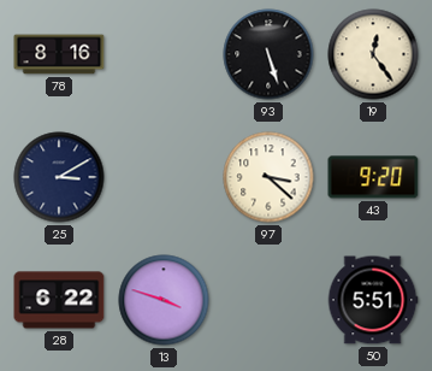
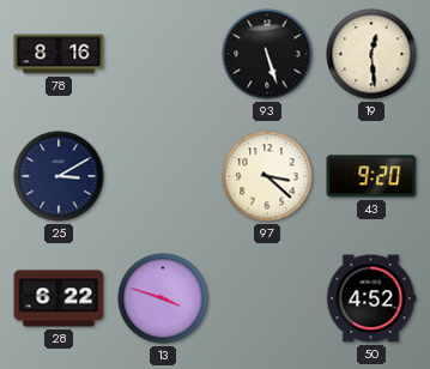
19: 12:24 -> 12:29 (371, 54)
50: 5:51 -> 4:52 (371, 298)
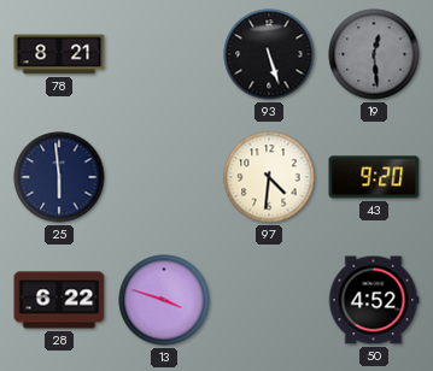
78: 8:16 -> 8:21 (59, 54)
19 dial: cream -> grey (374, 54)
25: 3:10 -> 5:59 (59, 177)
97: 3:22 -> 4:31 (269, 177)
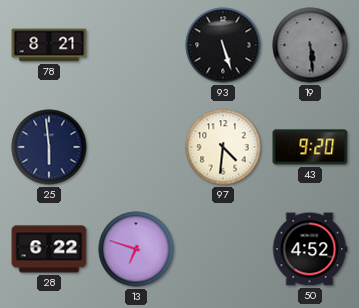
19: 12:29 -> 5:29 (310, 45)
13: 3:48 -> 6:48 (136, 249)
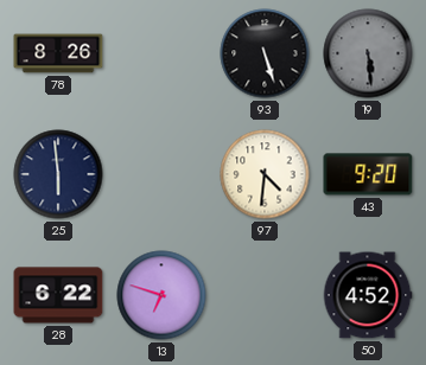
78: 8:21 -> 8:26 (58, 53)
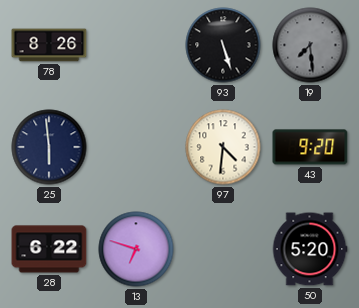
19: 5:29 -> 7:29 (310, 45)
50: 4:52 -> 5:20 (310, 249)
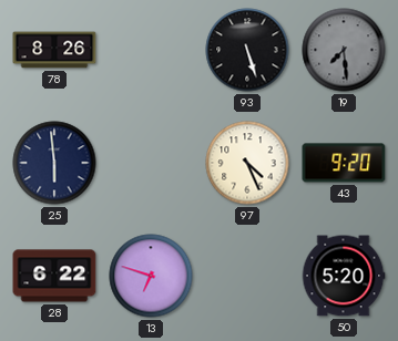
97: 4:31 -> 4:26 (247, 163)
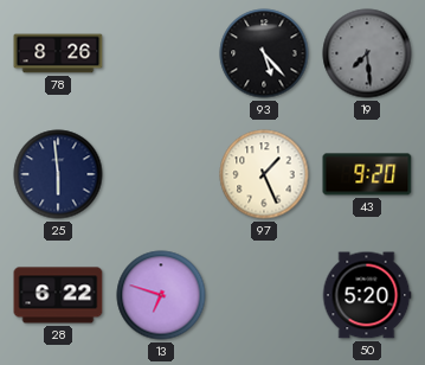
93: 5:27 -> 5:23 (264, 53)
97: 4:26 -> 1:26 (264, 174)
